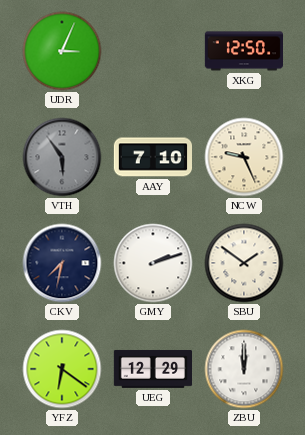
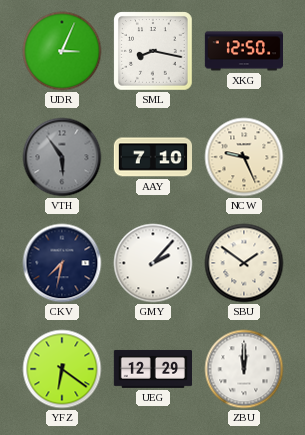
SML: none -> 8:17 (153, 51)
GMY: 2:12 -> 2:07 (153, 263)
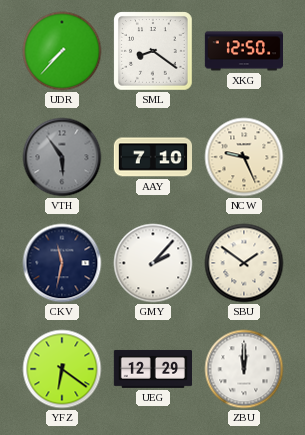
UDR: 3:04 -> 7:37 (62, 51)
SML: 8:17 -> 8:21 (153, 51)
CKV: 7:32 -> 11:32 (62, 263)
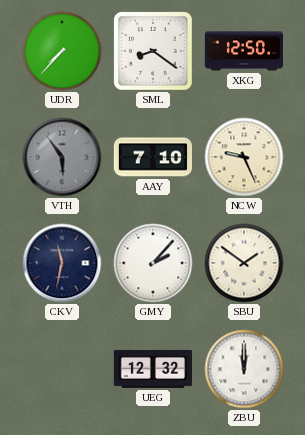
YFZ: 6:21 -> none (62, 369)
UEG: 12:29 -> 12:32 (152, 369)
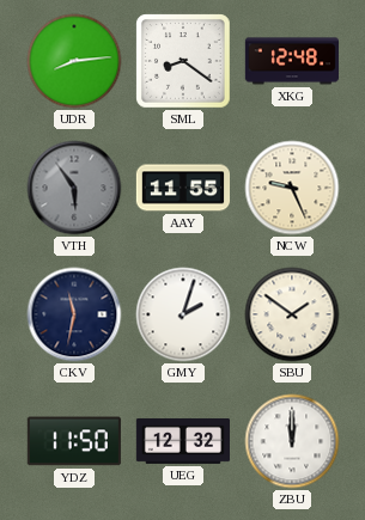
UDR: 7:37 -> 8:14 (74, 61)
XKG: 12:50 -> 12:48 (291, 61)
AAY: 7:10 -> 11:55 (182, 188)
GMY: 2:07 -> 2:03 (183, 314)
YDZ: none -> 11:50 (74, 441)
